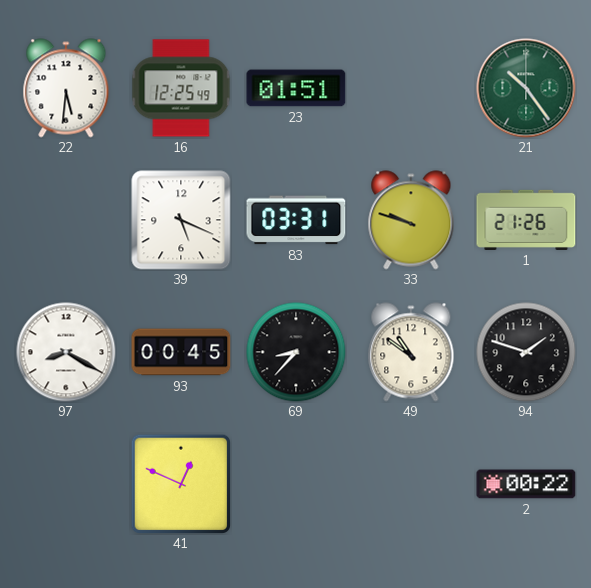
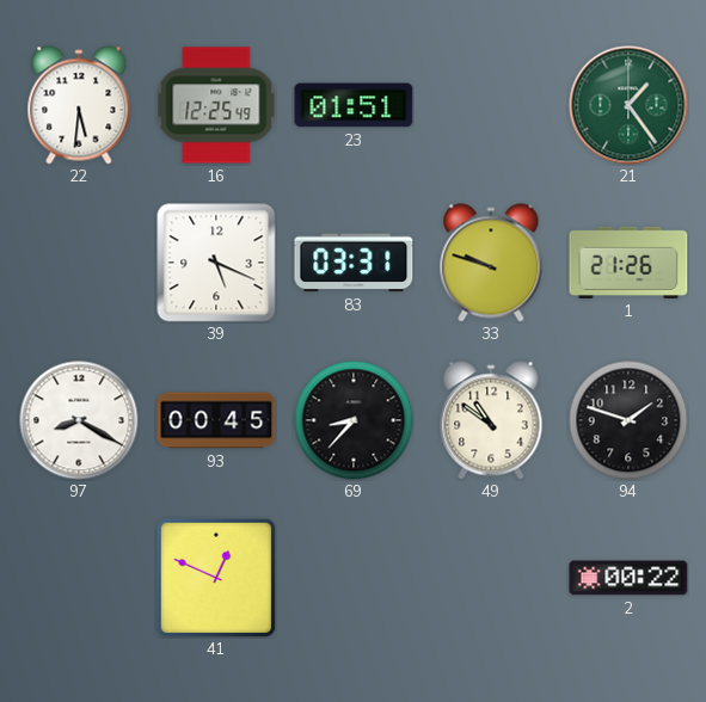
21: 10:24 -> 1:24 (628, 105)
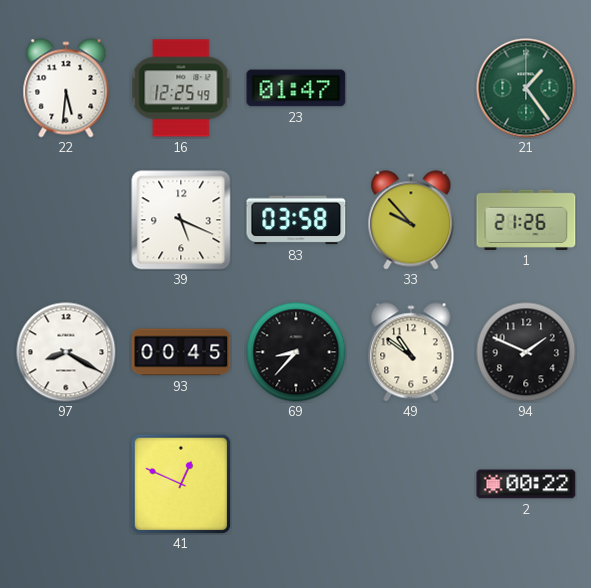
23: 01:51 -> 01:47 (296, 88)
83: 03:31 -> 03:58 (296, 220)
33: 9:48 -> 9:53 (411, 220)
94: 1:48 -> 1:49 (526, 352)
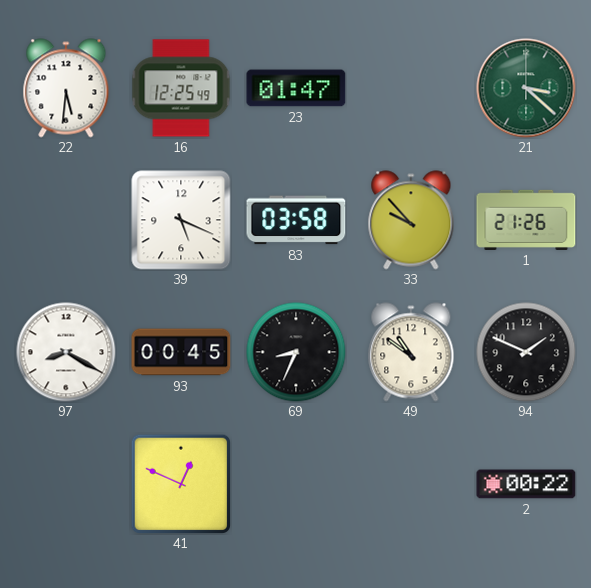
21: 1:24 -> 3:22 (526, 88)
69: 8:37 -> 8:34 (296, 352)
